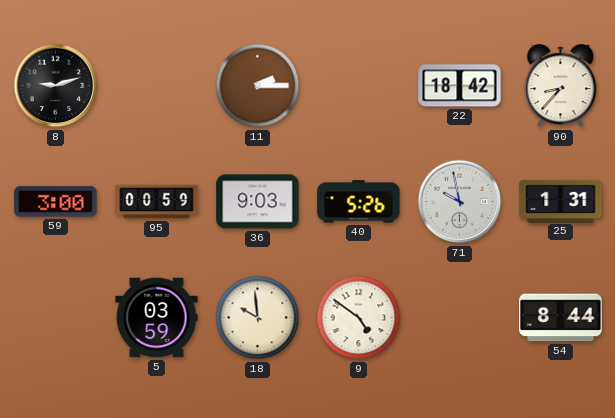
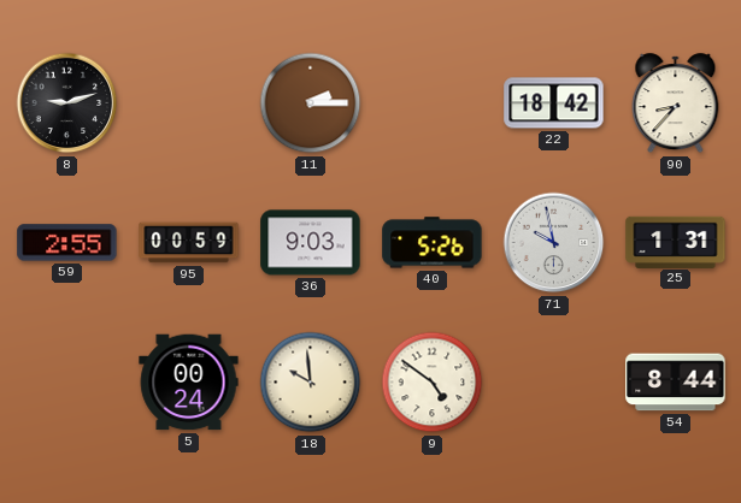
59: 3:00 -> 2:55 (67, 243)
5: 03:59 -> 00:24 (189, 383)
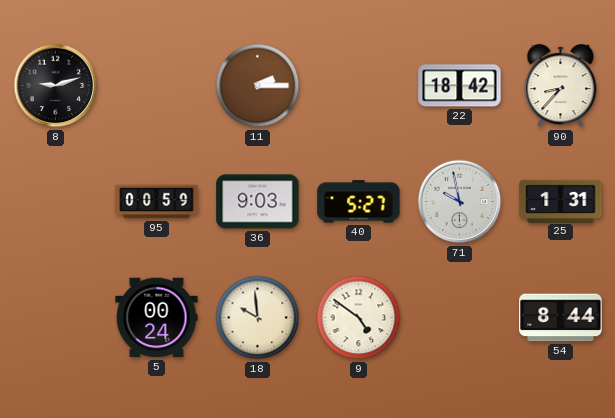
59: 2:55 -> none (67, 243)
40: 5:26 -> 5:27 (359, 202)
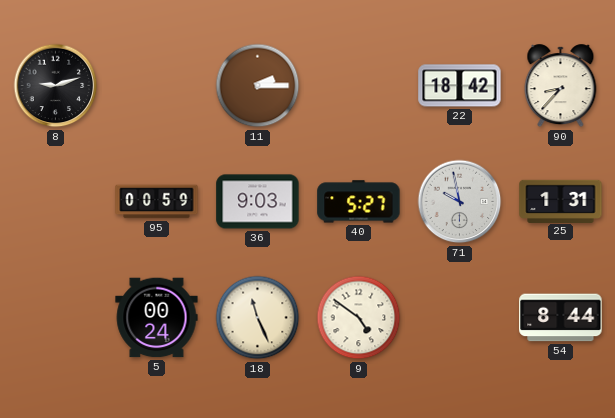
18: 9:59 -> 11:26 (258, 318)
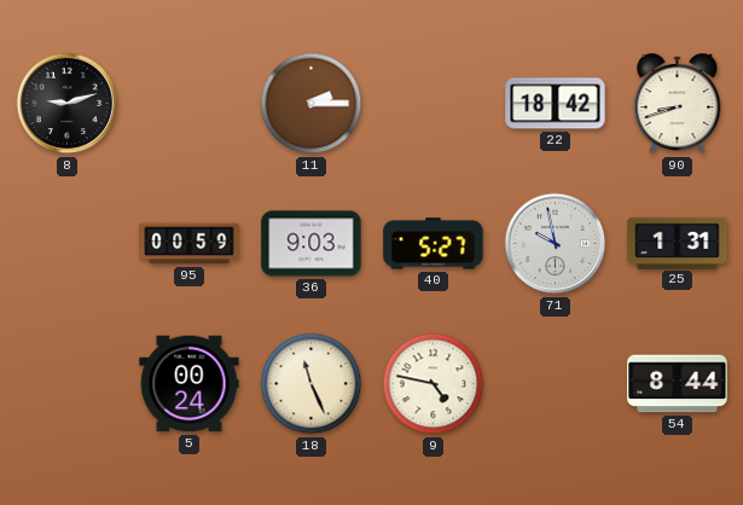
90: 8:37 -> 8:42 (678, 104)
9: 4:51 -> 4:47 (434, 384)
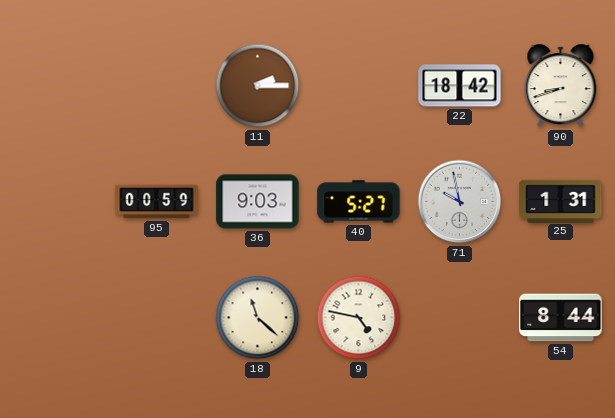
8: 9:12 -> none (68, 104)
5: 00:24 -> none (190, 384)
18: 11:26 -> 11:22 (258, 318)
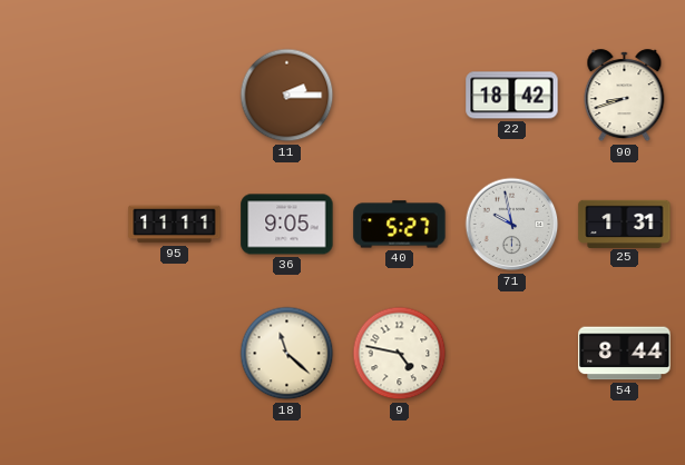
95: 00:59 -> 11:11 (175, 225)
36: 9:03 -> 9:05 (287, 225)
